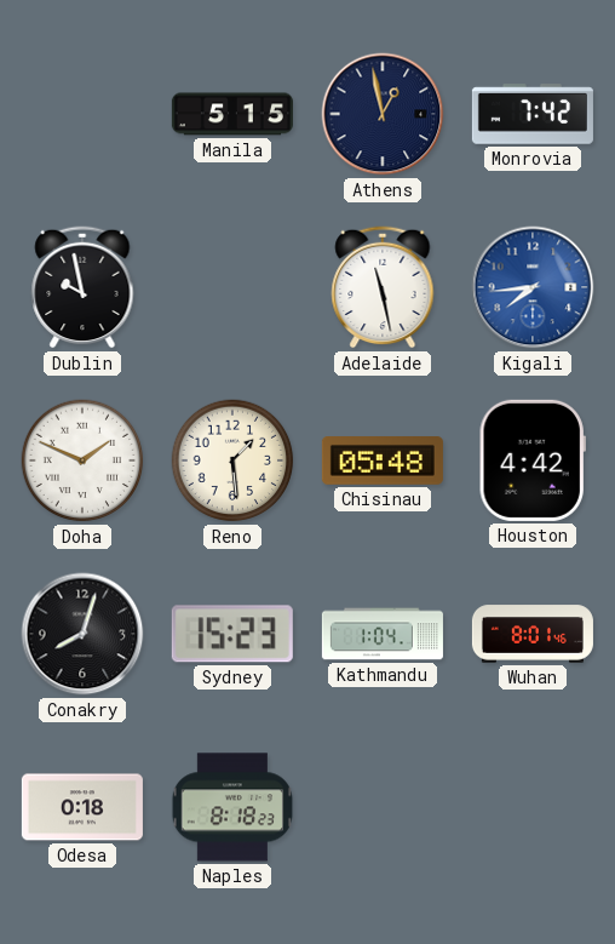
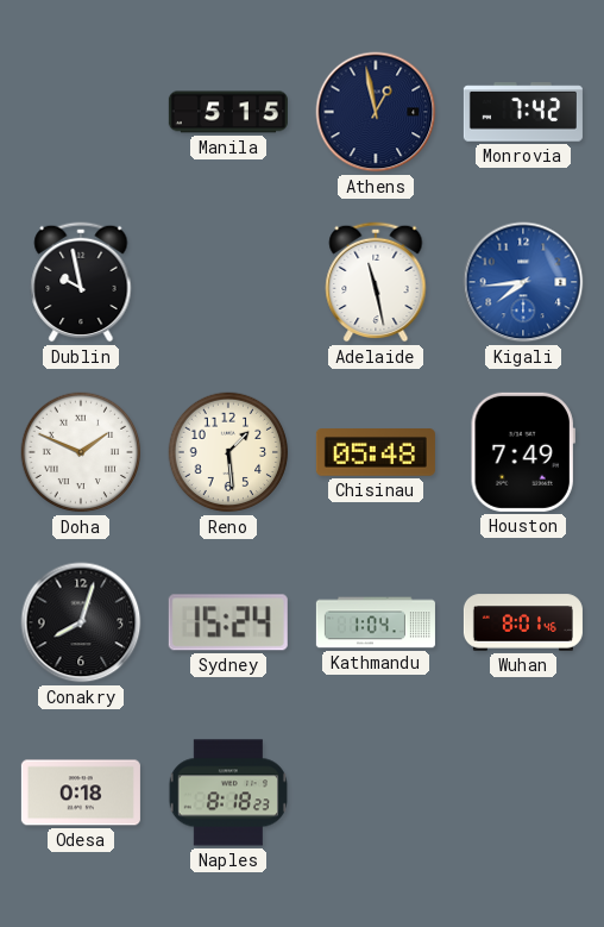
Houston: 4:42 -> 7:49 (523, 452)
Sydney: 15:23 -> 15:24 (228, 622)
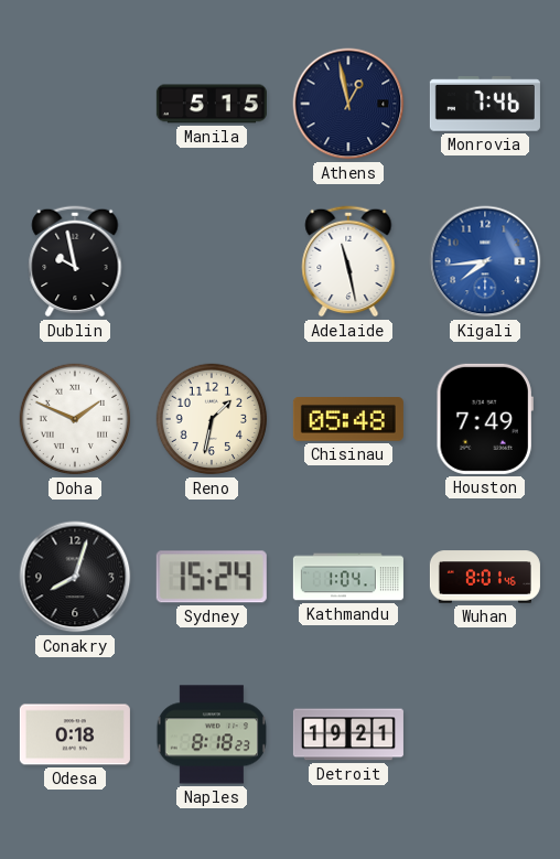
Monrovia: 7:42 -> 7:46 (485, 104)
Reno: 1:29 -> 1:32 (212, 419)
Detroit: none -> 19:21 (348, 734)
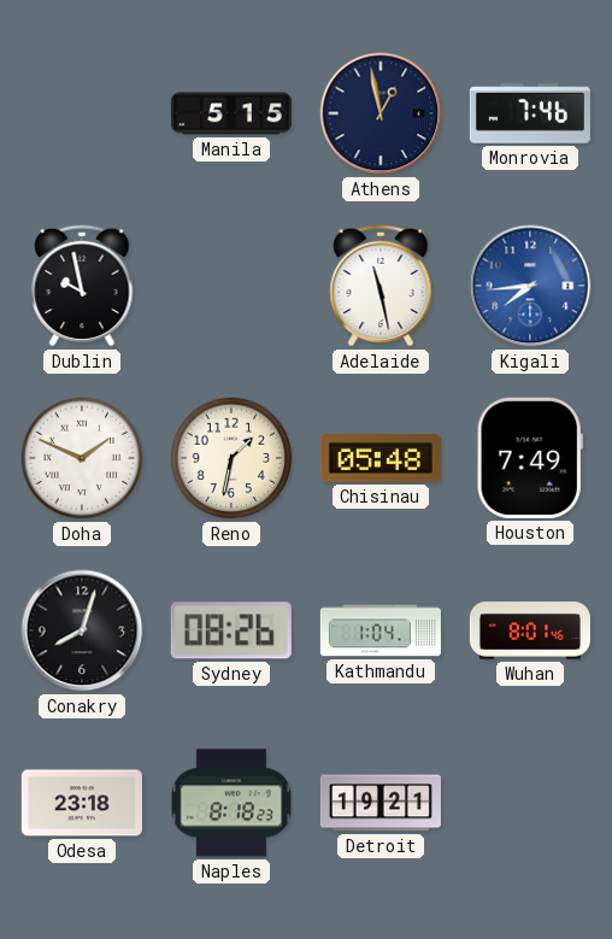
Sydney: 15:24 -> 08:26 (231, 630)
Odesa: 0:18 -> 23:18 (82, 803)
